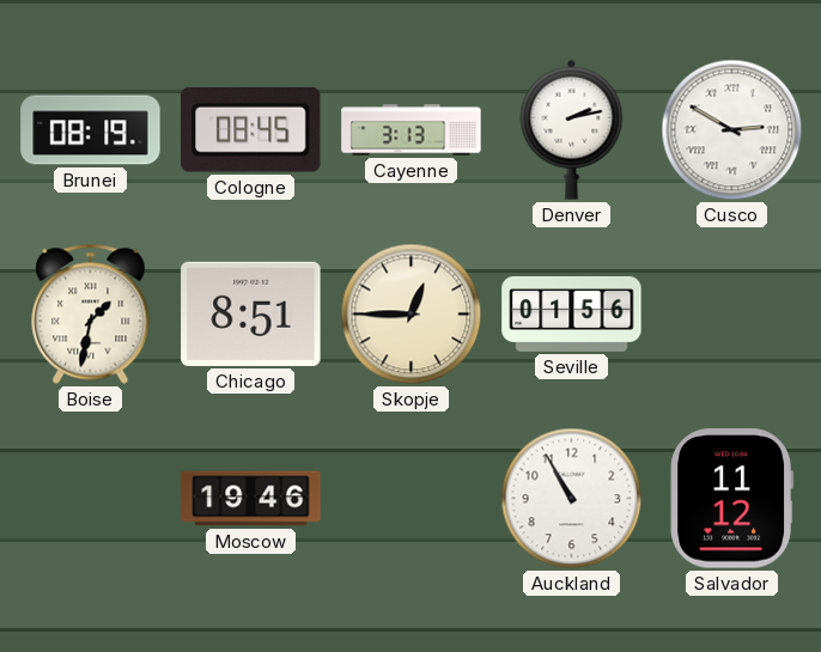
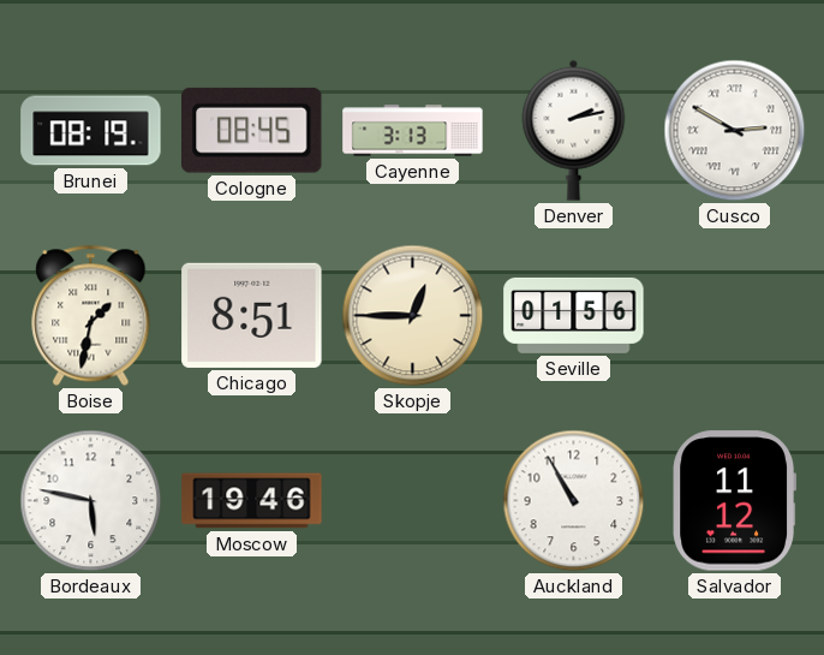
Bordeaux: none -> 5:47 (91, 501)
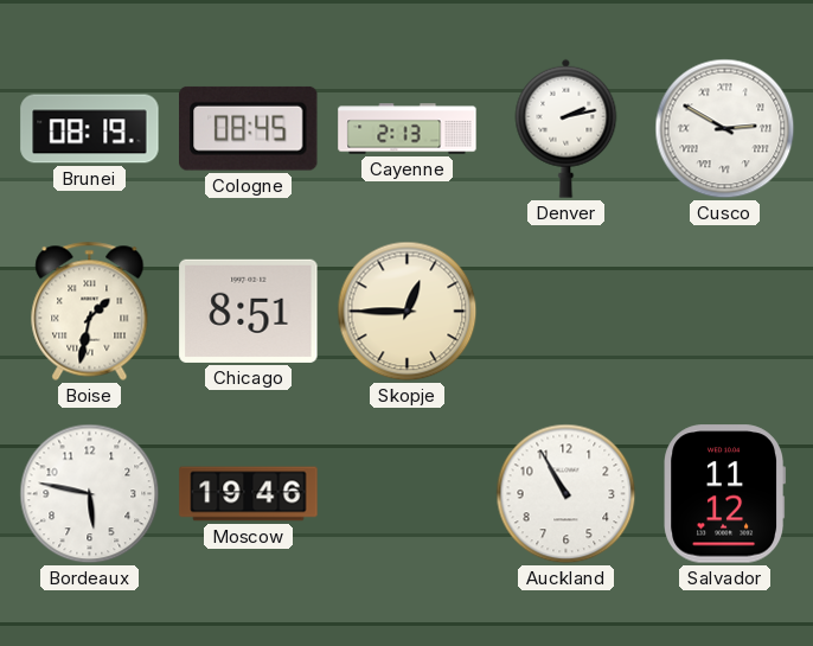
Cayenne: 3:13 -> 2:13 (408, 129)
Seville: 01:56 -> none (574, 315)
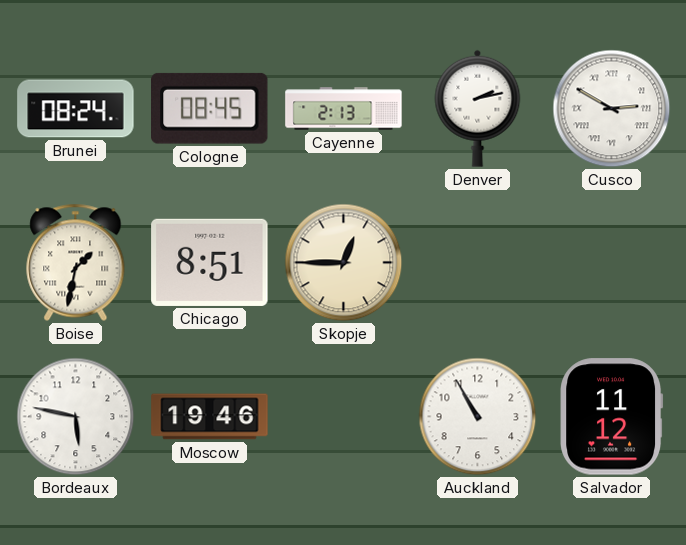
Brunei: 08:19 -> 08:24 (76, 109)
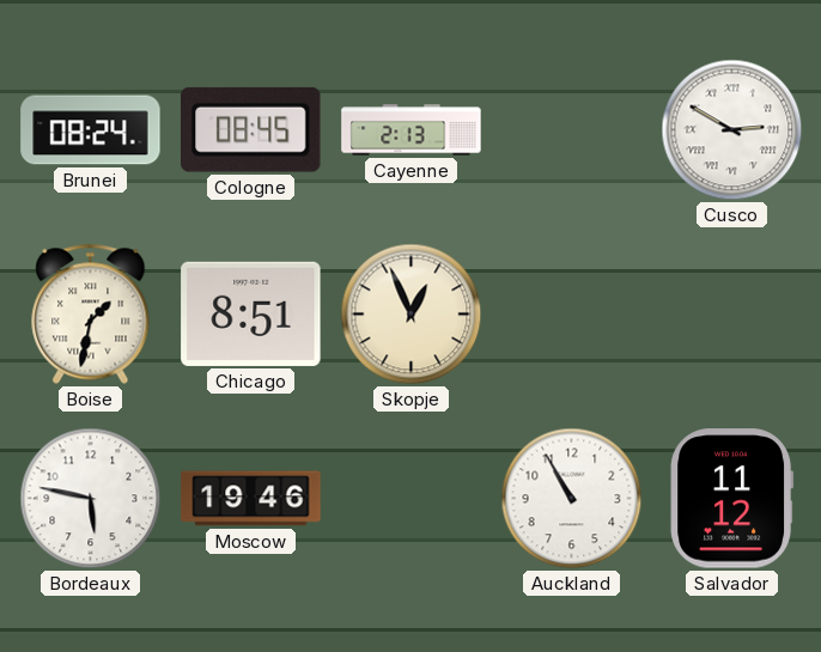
Denver: 2:13 -> none (478, 108)
Skopje: 12:45 -> 12:56 (412, 315)
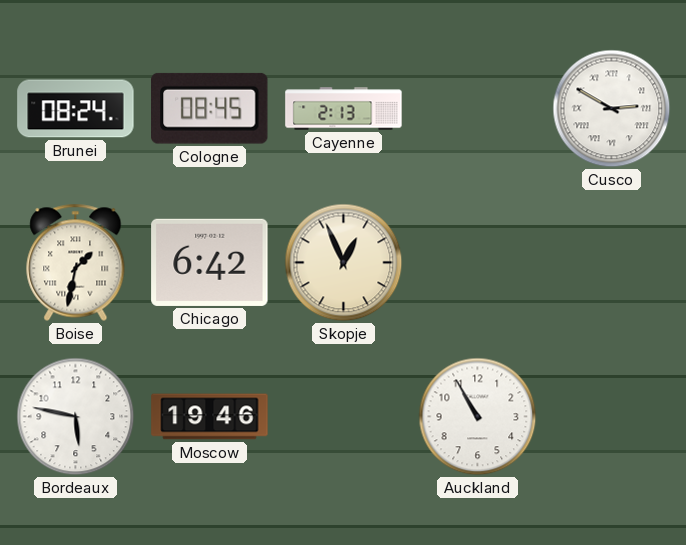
Chicago: 8:51 -> 6:42 (210, 262)
Salvador: 11:12 -> none (732, 499)
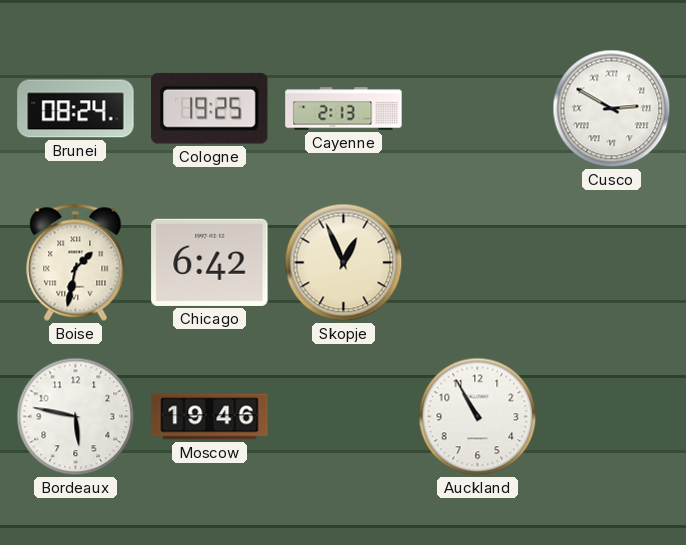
Cologne: 08:45 -> 19:25 (209, 108)
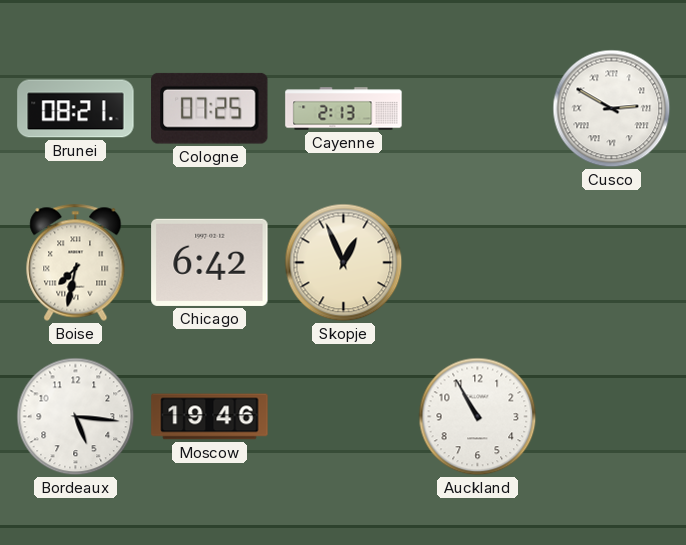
Brunei: 08:24 -> 08:21 (76, 109)
Cologne: 19:25 -> 07:25 (209, 108)
Boise: 1:32 -> 7:32 (76, 262)
Bordeaux: 5:47 -> 5:16 (76, 417)
